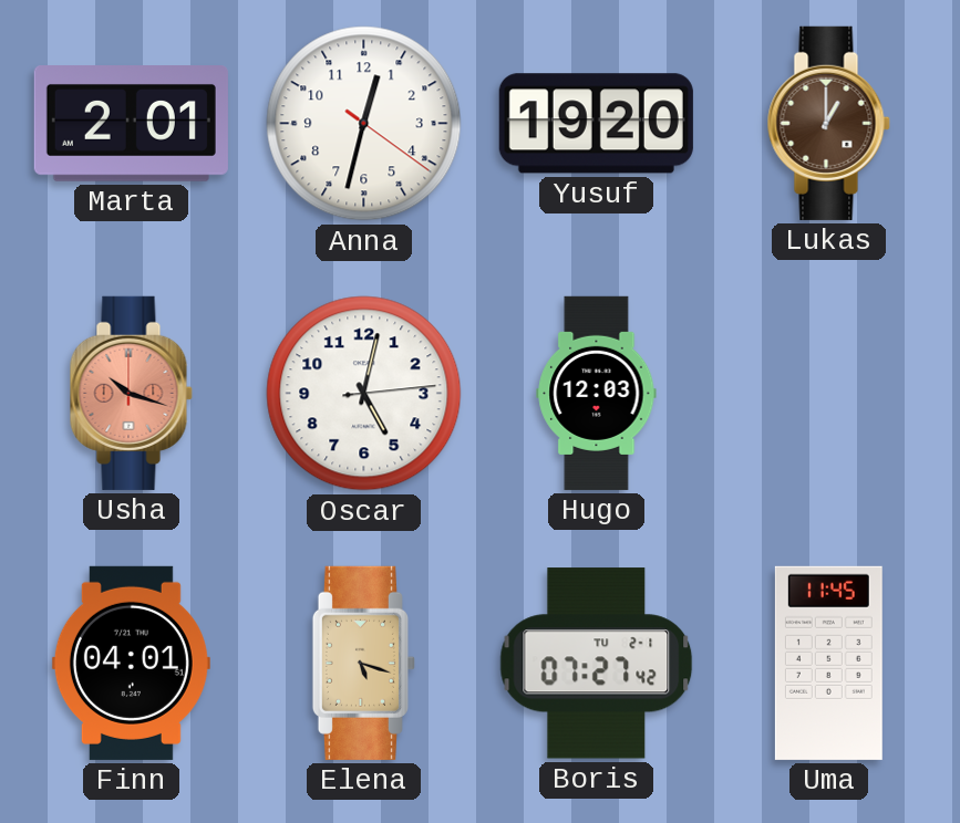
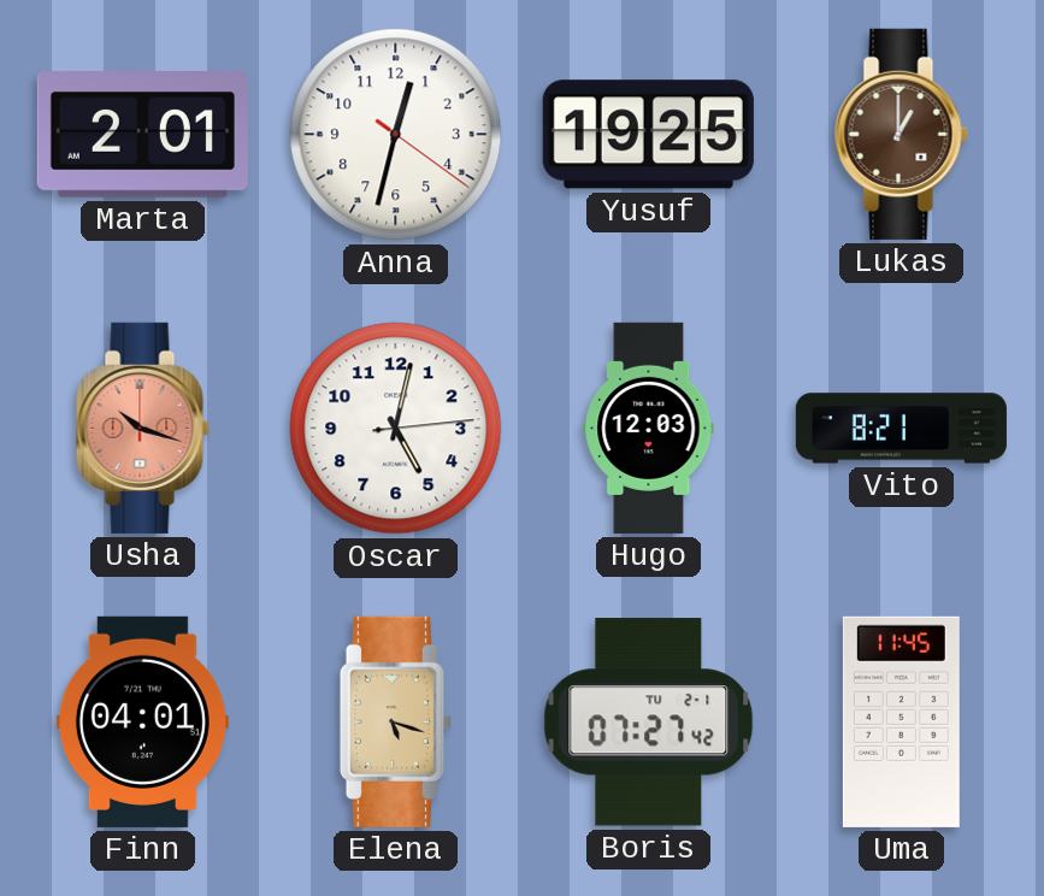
Yusuf: 19:20 -> 19:25 (648, 135)
Vito: none -> 8:21 (901, 429)
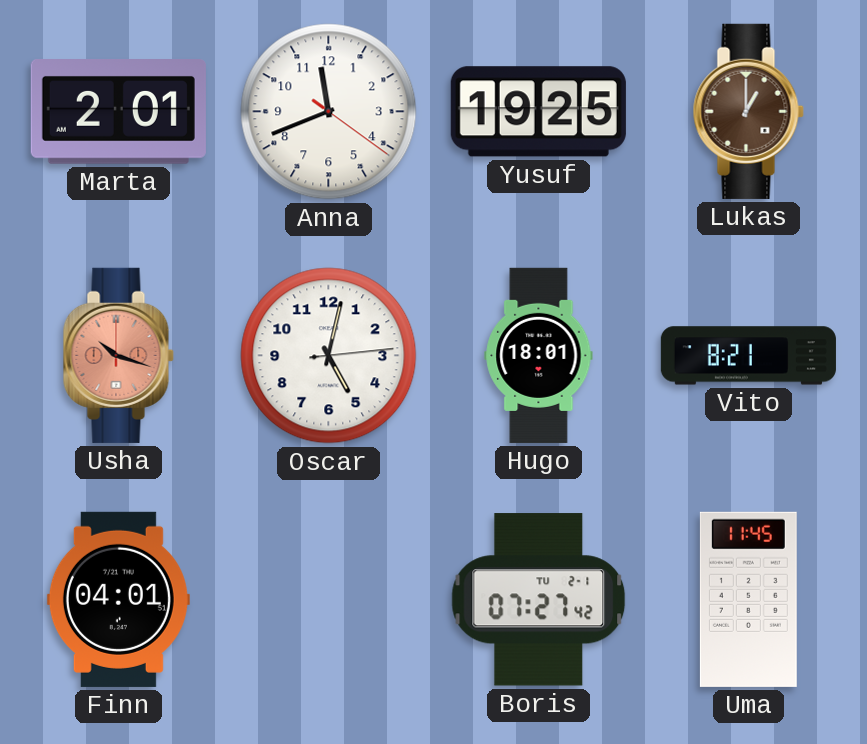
Anna: 12:32 -> 11:41 (329, 112)
Hugo: 12:03 -> 18:01 (539, 355)
Elena: 5:18 -> none (395, 721)
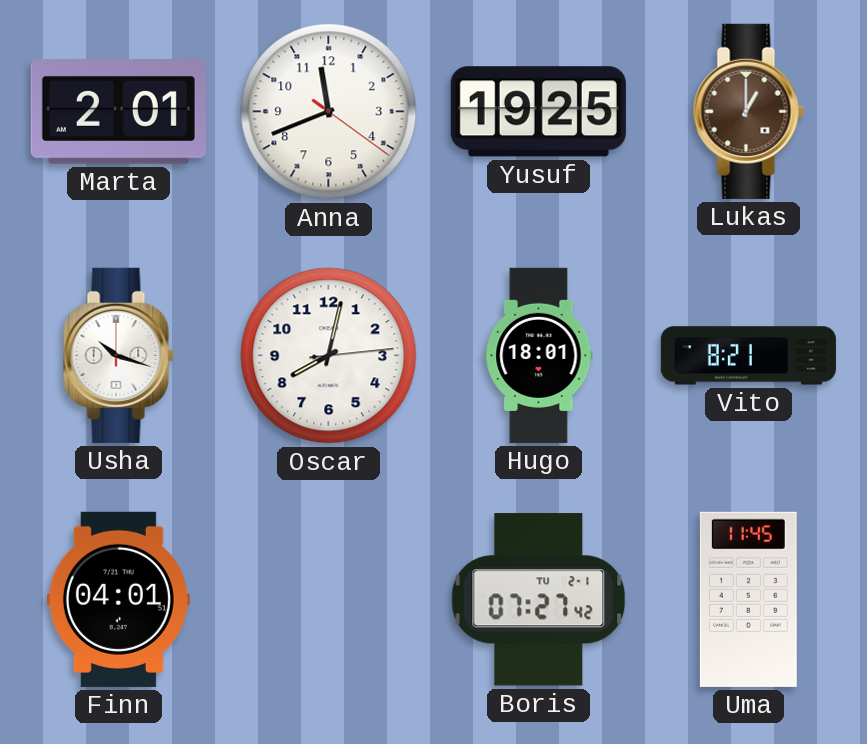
Usha dial: salmon -> white (118, 355)
Oscar: 5:02 -> 8:02 (329, 356)
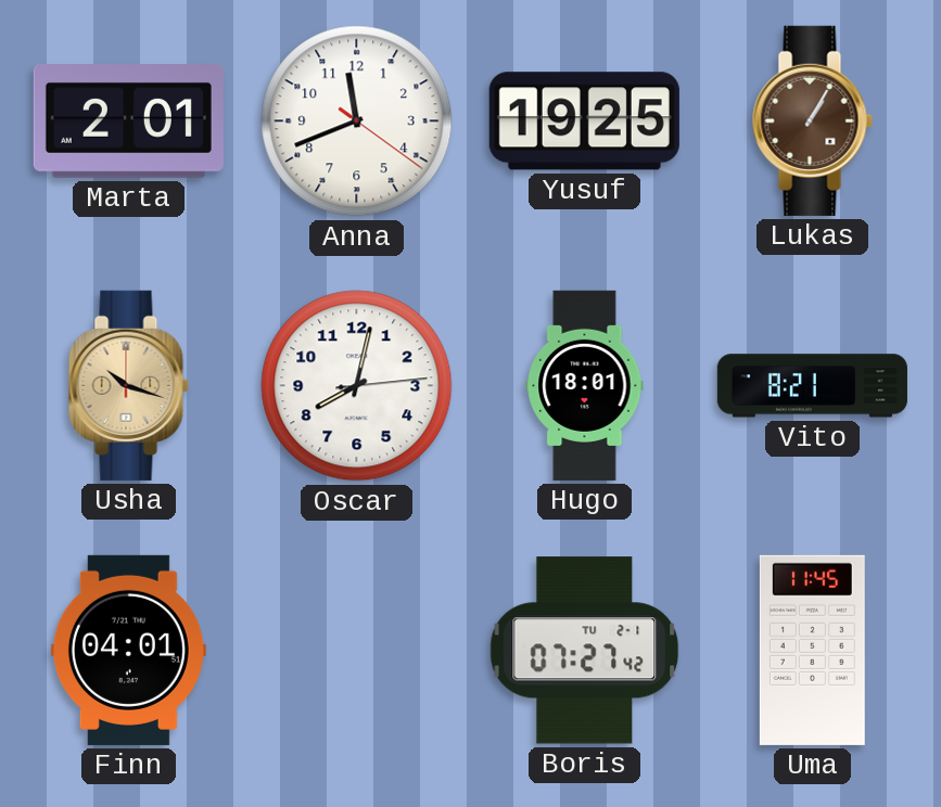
Lukas: 1:00 -> 1:05 (812, 120)
Usha dial: white -> champagne (128, 385)
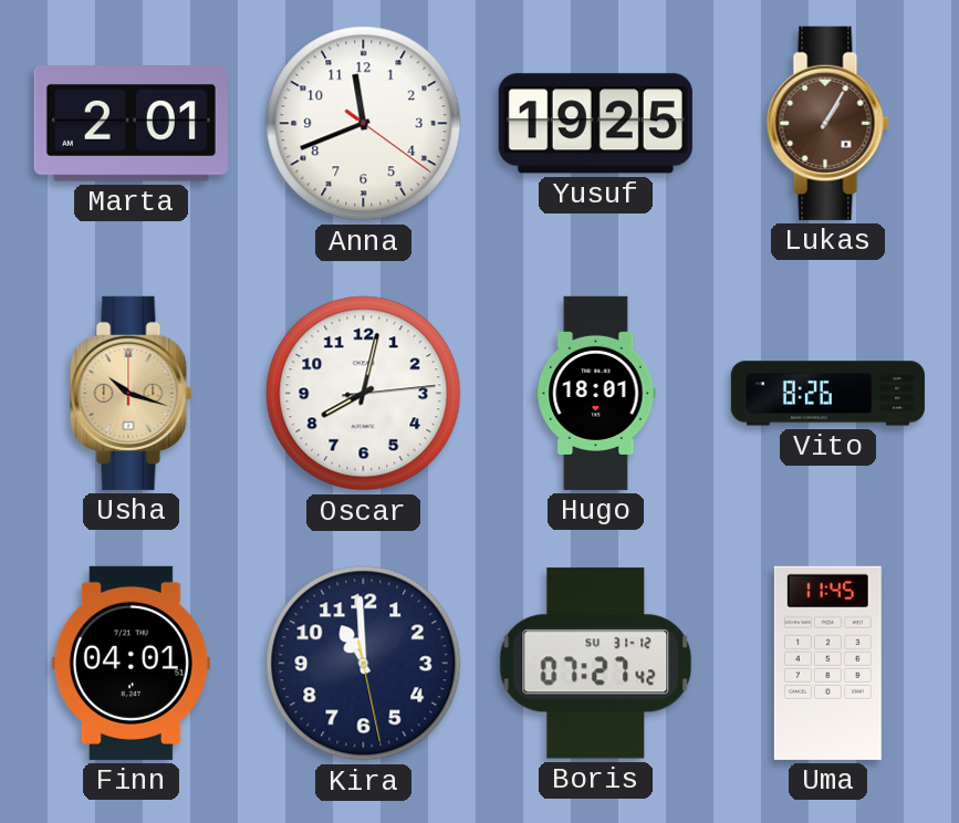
Vito: 8:21 -> 8:26 (827, 394)
Kira: none -> 10:59 (364, 664)
Boris date: TU 2-1 -> SU 31-12 (596, 664)
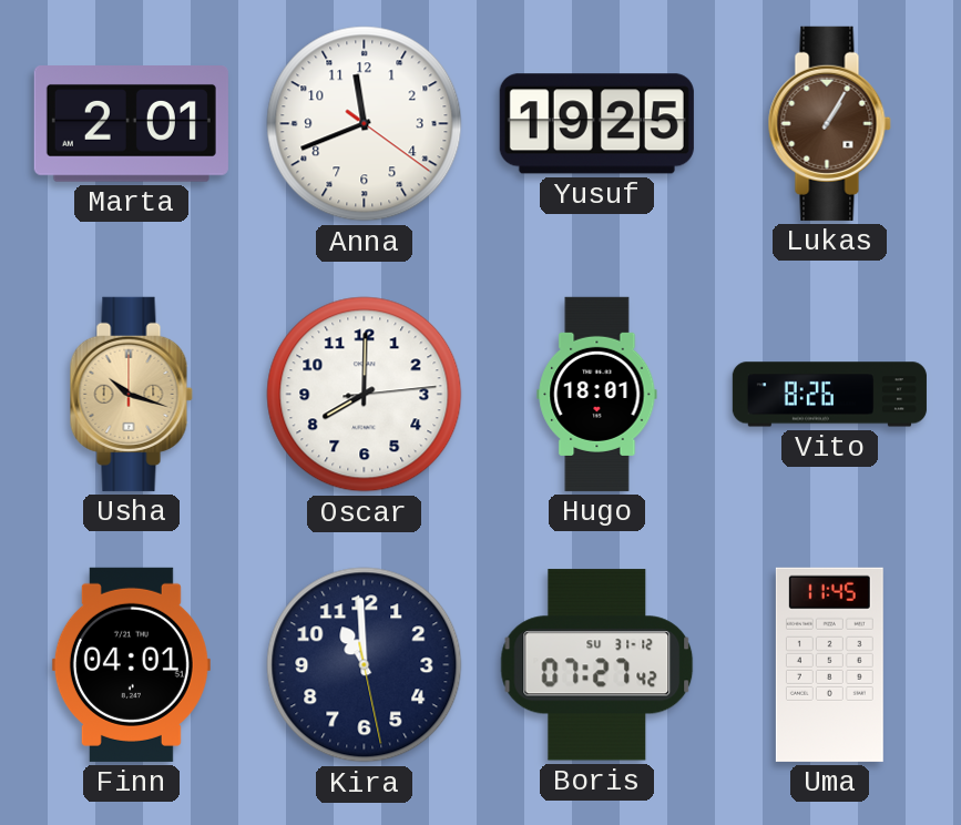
Oscar: 8:02 -> 8:00 (365, 395)
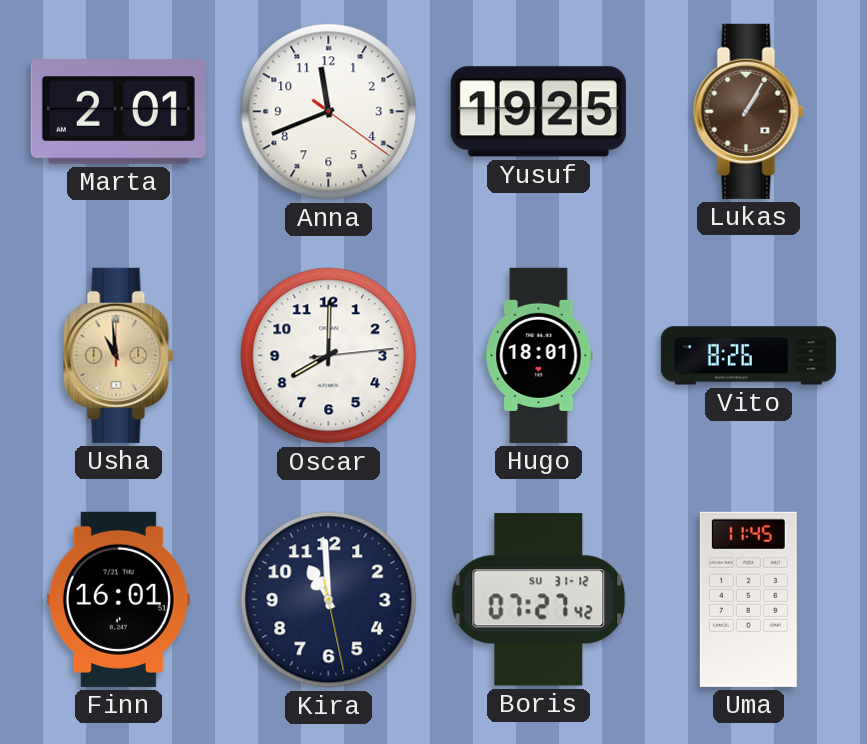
Usha: 10:18 -> 10:59 (118, 355)
Finn: 04:01 -> 16:01 (118, 599)
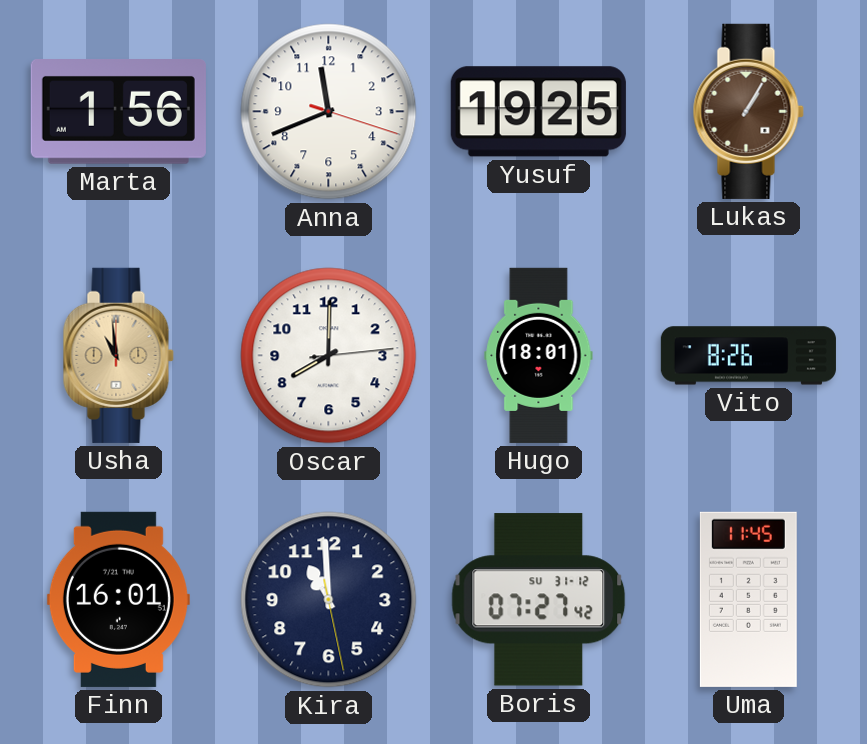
Marta: 2:01 -> 1:56 (118, 112)
Anna: 11:41:21 -> 11:41:18 (329, 112)
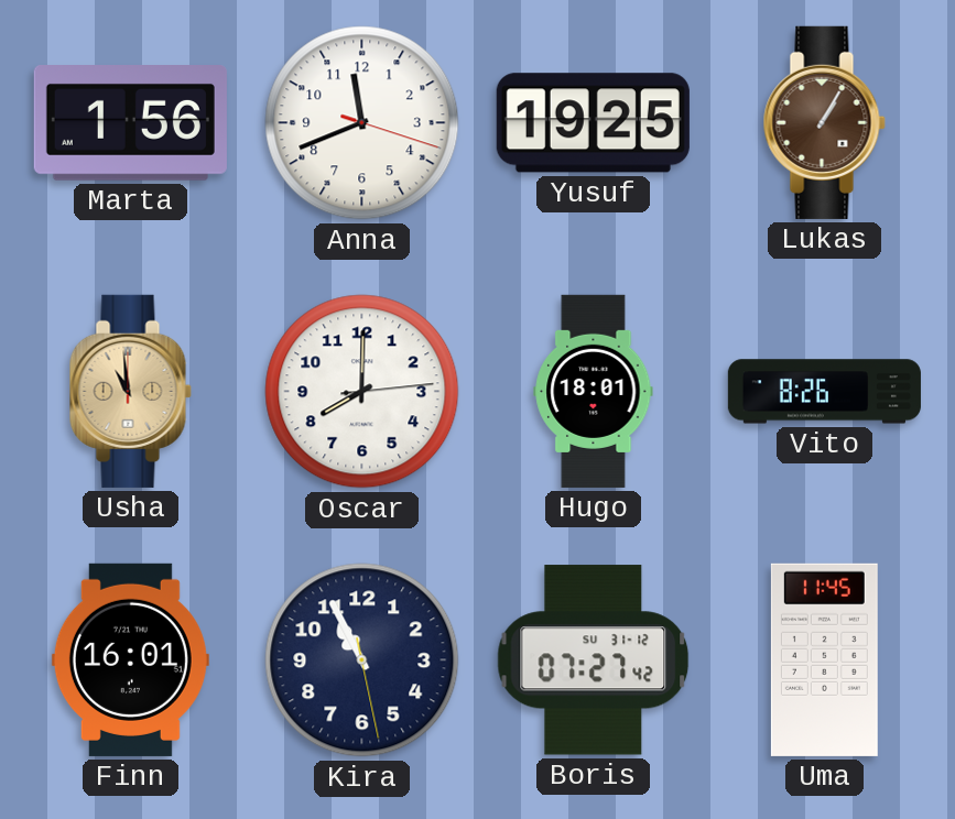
Kira: 10:59 -> 10:55 (362, 660)
